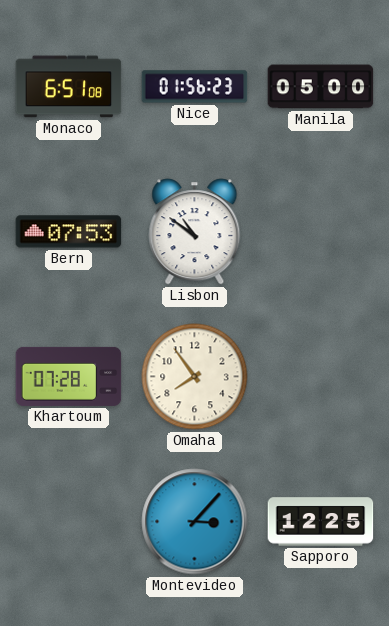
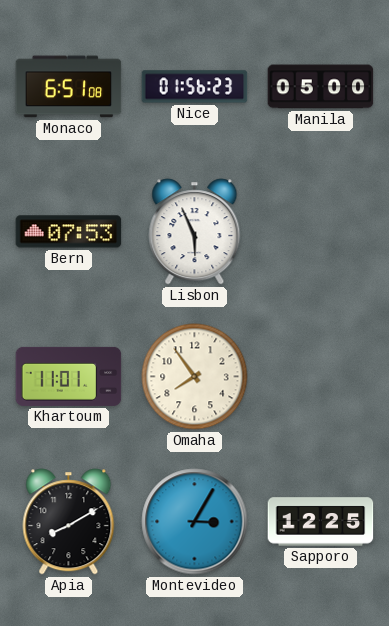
Lisbon: 10:51 -> 5:56 (195, 232)
Khartoum: 07:28 -> 11:01 (69, 376)
Apia: none -> 8:10 (69, 522)
Montevideo: 3:07 -> 3:05 (195, 522)
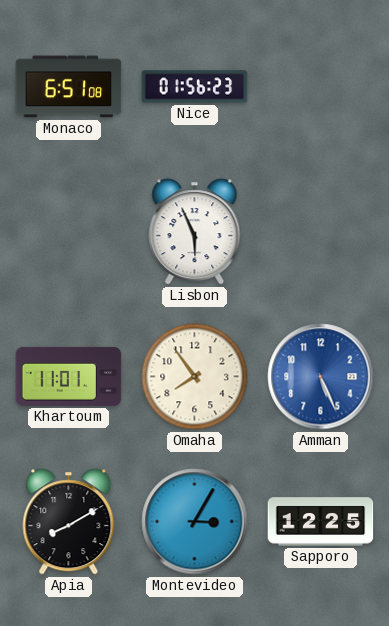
Manila: 05:00 -> none (321, 87)
Bern: 07:53 -> none (69, 232)
Amman: none -> 5:26 (321, 377)
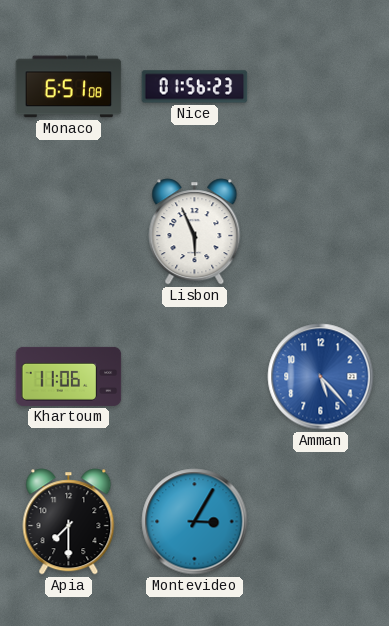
Khartoum: 11:01 -> 11:06 (69, 376)
Omaha: 7:54 -> none (195, 377)
Amman: 5:26 -> 5:23 (321, 377)
Apia: 8:10 -> 7:30 (69, 522)
Sapporo: 12:25 -> none (321, 522)
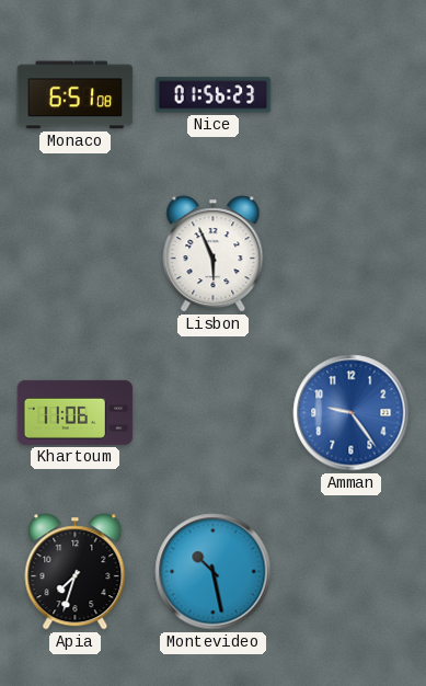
Amman: 5:23 -> 9:24 (352, 413)
Apia: 7:30 -> 7:33 (76, 572)
Montevideo: 3:05 -> 10:28 (214, 572)
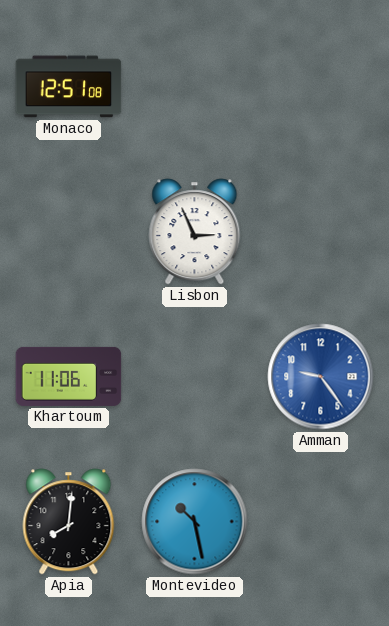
Monaco: 6:51 -> 12:51 (69, 87)
Nice: 01:56 -> none (214, 95)
Lisbon: 5:56 -> 2:56 (195, 232)
Apia: 7:33 -> 8:01 (69, 522)
